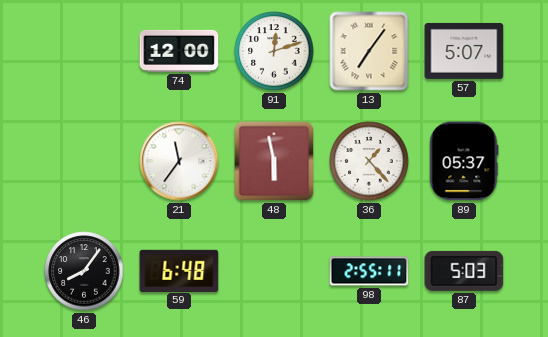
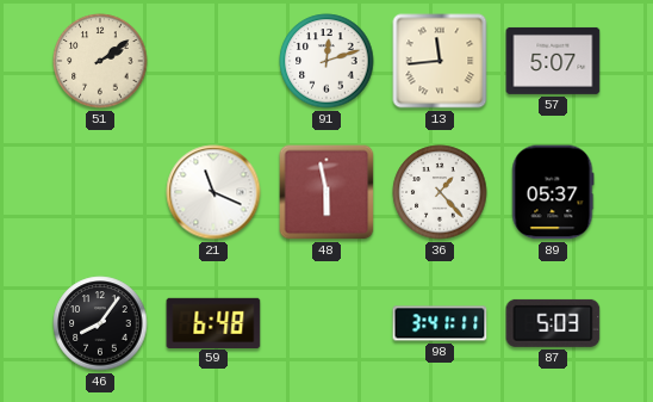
51: none -> 2:09 (100, 61)
74: 12:00 -> none (179, 51)
13: 7:06 -> 11:44 (440, 61)
21: 11:36 -> 11:19 (213, 192)
98: 2:55 -> 3:41 (440, 323)
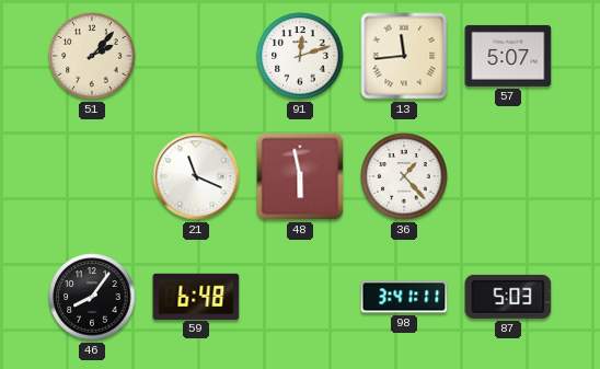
51: 2:09 -> 2:07 (92, 56)
89: 05:37 -> none (553, 192)
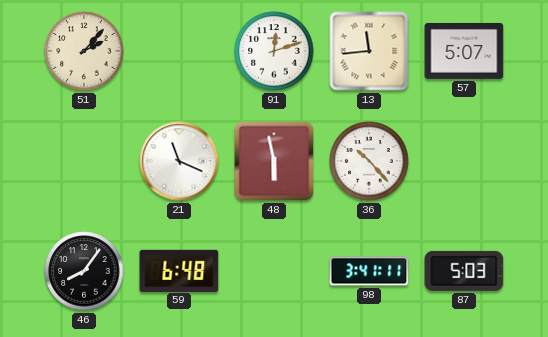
36: 1:23 -> 10:23 (369, 161)
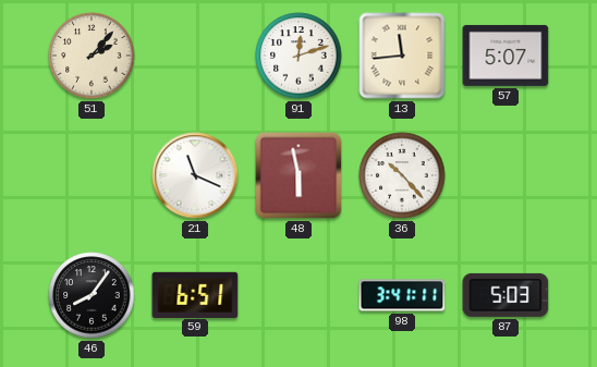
59: 6:48 -> 6:51 (195, 294)
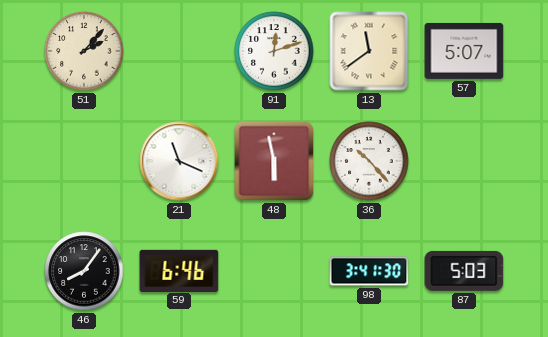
13: 11:44 -> 11:39 (369, 51)
59: 6:51 -> 6:46 (179, 270)
98: 3:41:11 -> 3:41:30 (369, 271)
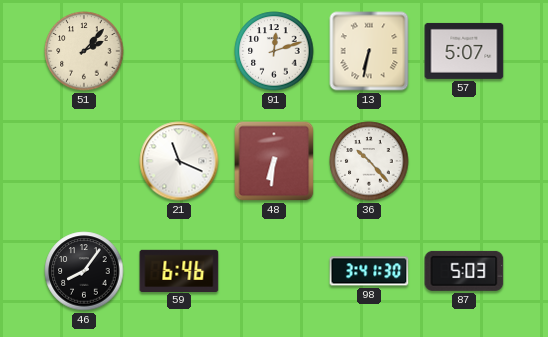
13: 11:39 -> 6:32 (369, 51)
48: 5:58 -> 6:31 (274, 161)
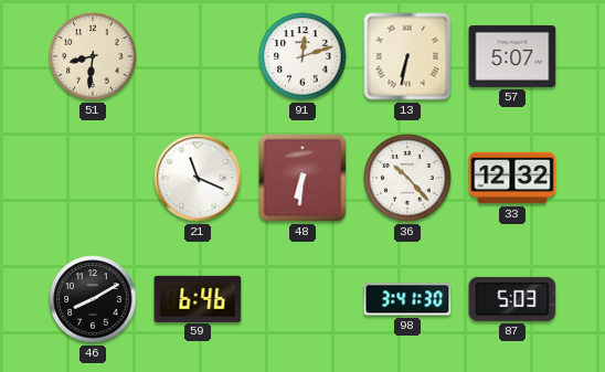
51: 2:07 -> 8:31 (93, 56)
33: none -> 12:32 (512, 178)
46: 8:06 -> 8:10 (93, 299)
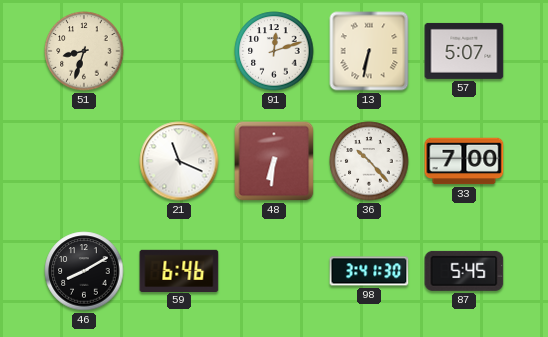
51: 8:31 -> 8:33 (84, 51)
33: 12:32 -> 7:00 (464, 161)
87: 5:03 -> 5:45 (464, 271)
